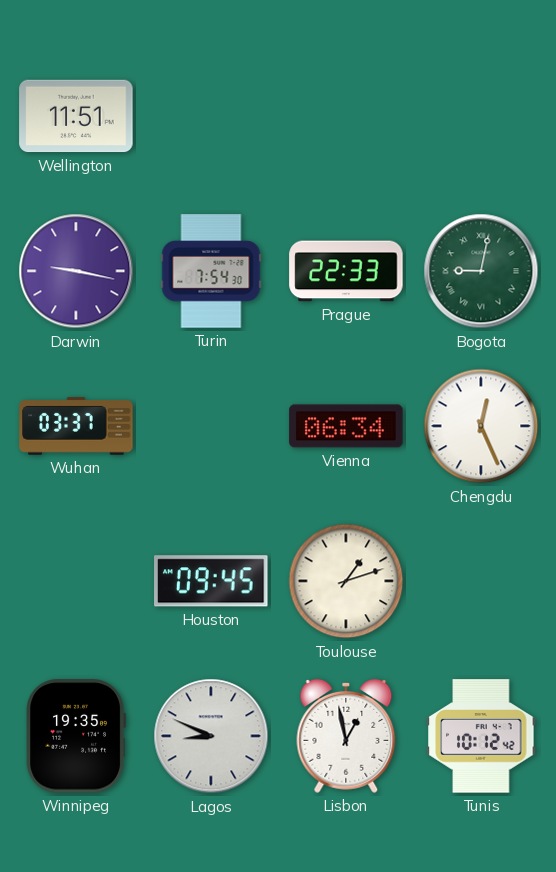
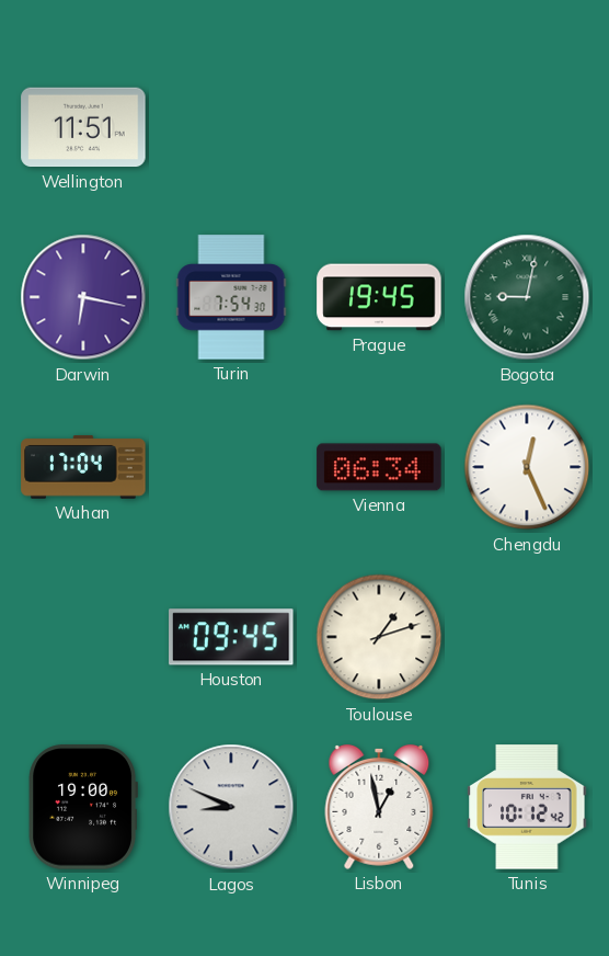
Darwin: 9:17 -> 6:17 (83, 297)
Prague: 22:33 -> 19:45 (379, 297)
Wuhan: 03:37 -> 17:04 (83, 467)
Winnipeg: 19:35 -> 19:00 (82, 807)
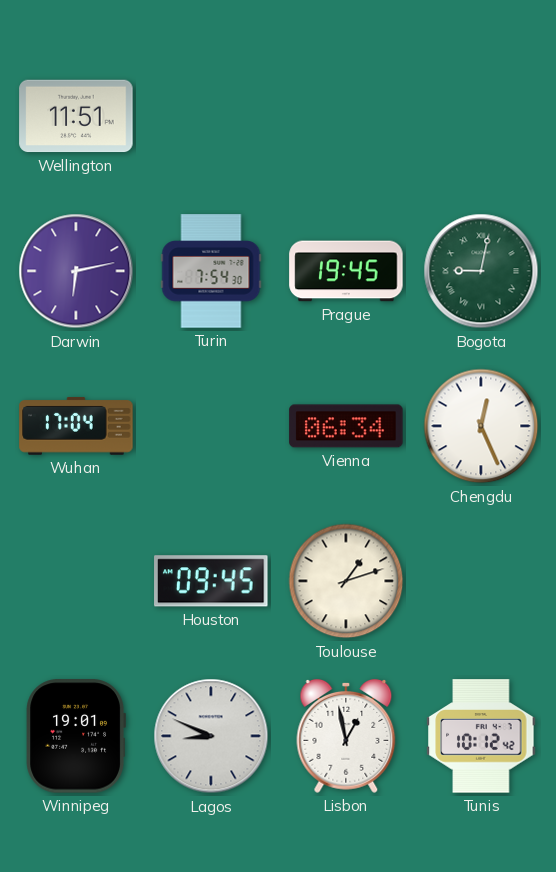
Darwin: 6:17 -> 6:13 (76, 271)
Winnipeg: 19:00 -> 19:01 (75, 736)
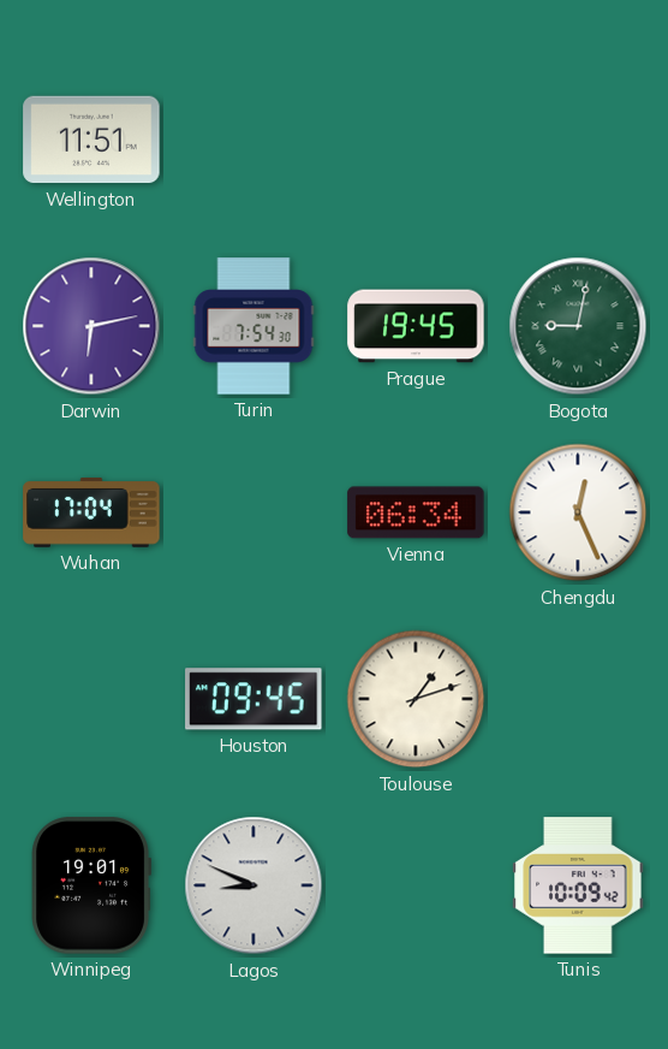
Lisbon: 12:58 -> none (346, 736)
Tunis: 10:12 -> 10:09 (578, 885)
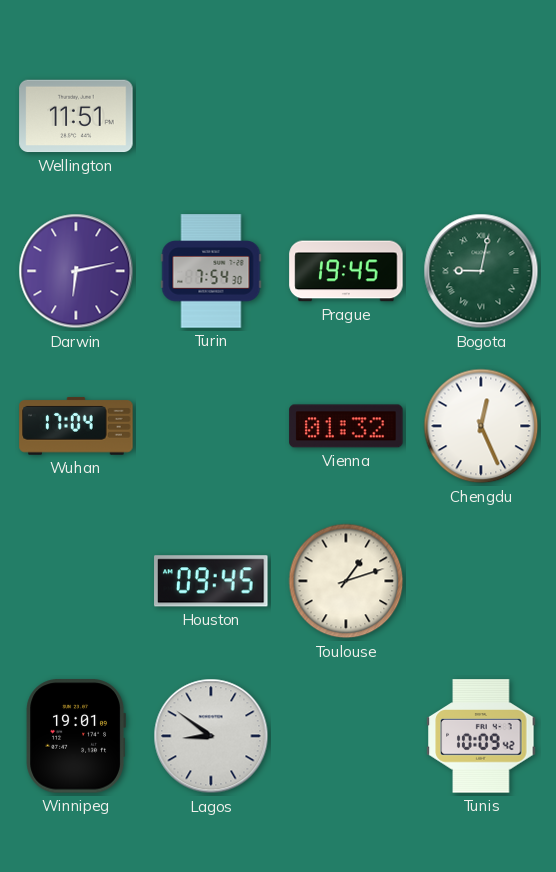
Vienna: 06:34 -> 01:32 (346, 426)
Lagos: 8:49 -> 8:51 (211, 736)
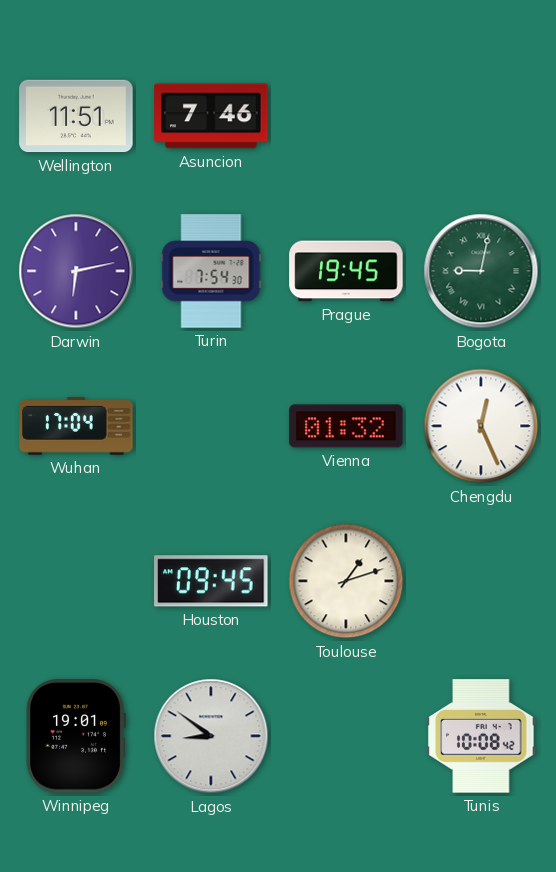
Asuncion: none -> 7:46 (211, 116)
Tunis: 10:09 -> 10:08 (481, 736)
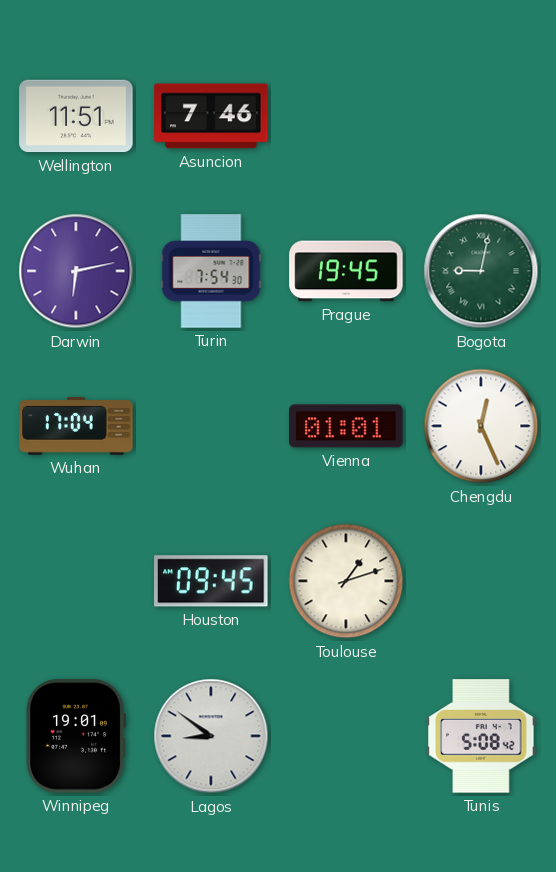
Vienna: 01:32 -> 01:01 (346, 426)
Tunis: 10:08 -> 5:08 (481, 736)
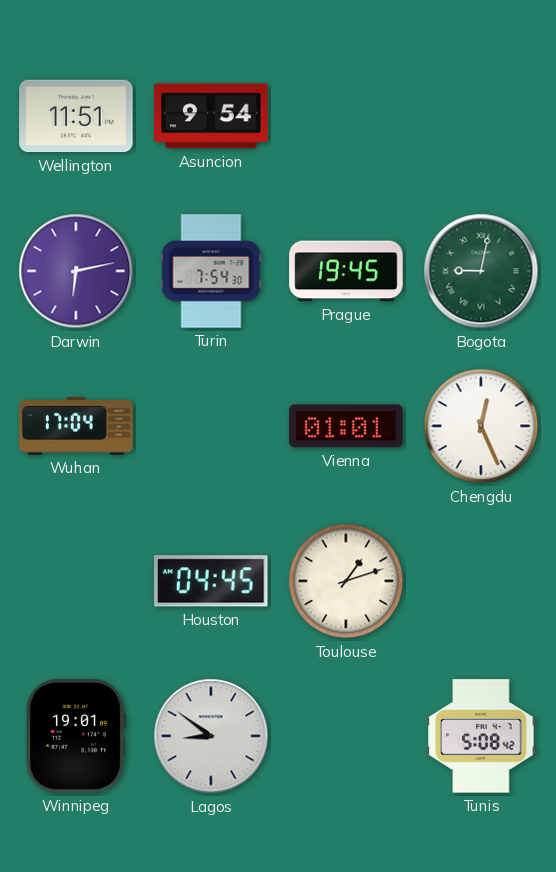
Asuncion: 7:46 -> 9:54 (211, 116)
Houston: 09:45 -> 04:45 (211, 581)
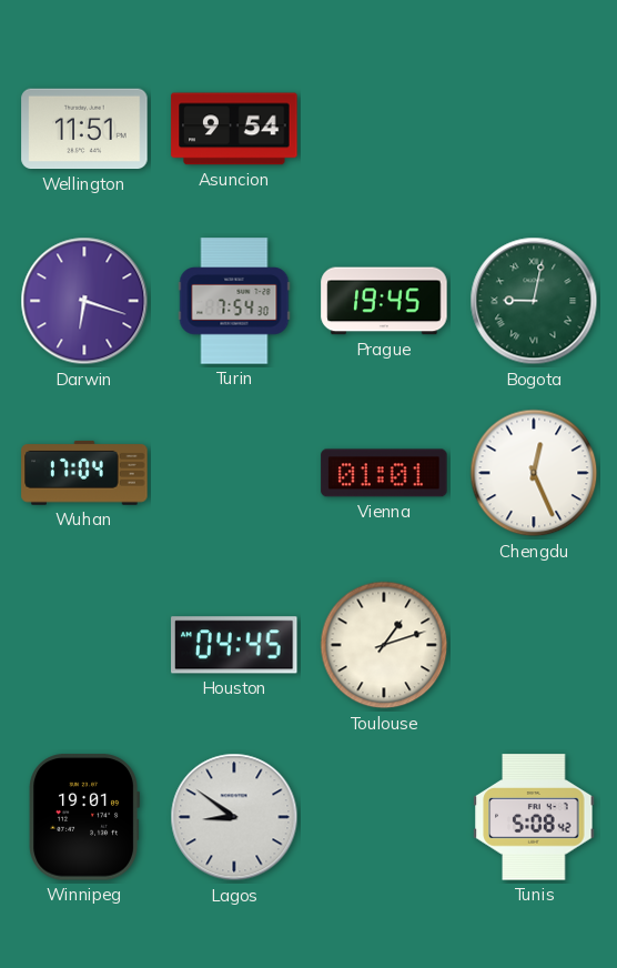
Darwin: 6:13 -> 6:18 (84, 301)
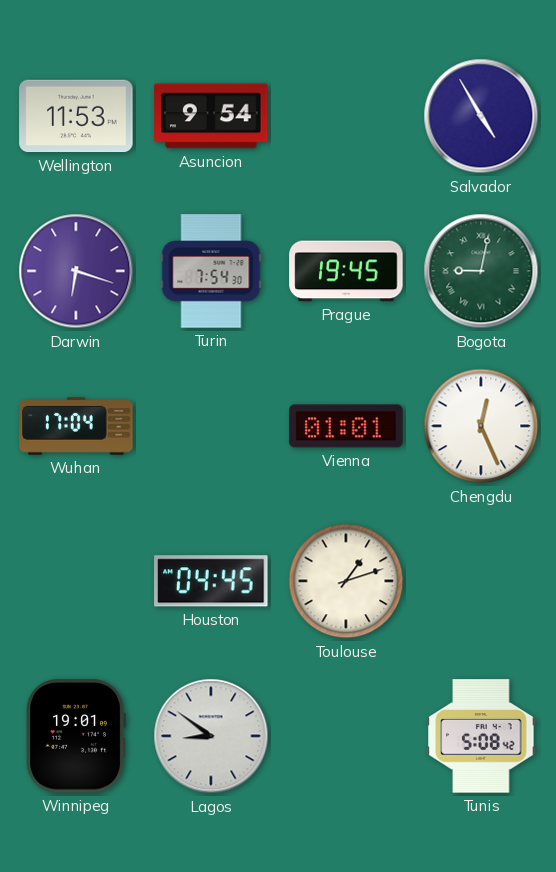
Wellington: 11:51 -> 11:53 (76, 116)
Salvador: none -> 4:55 (481, 116)
